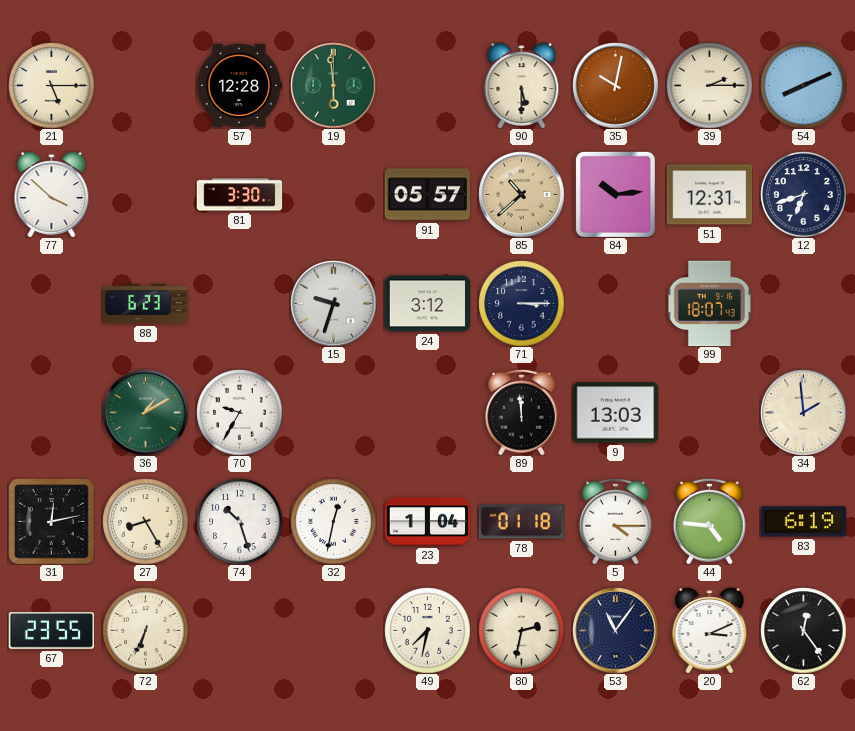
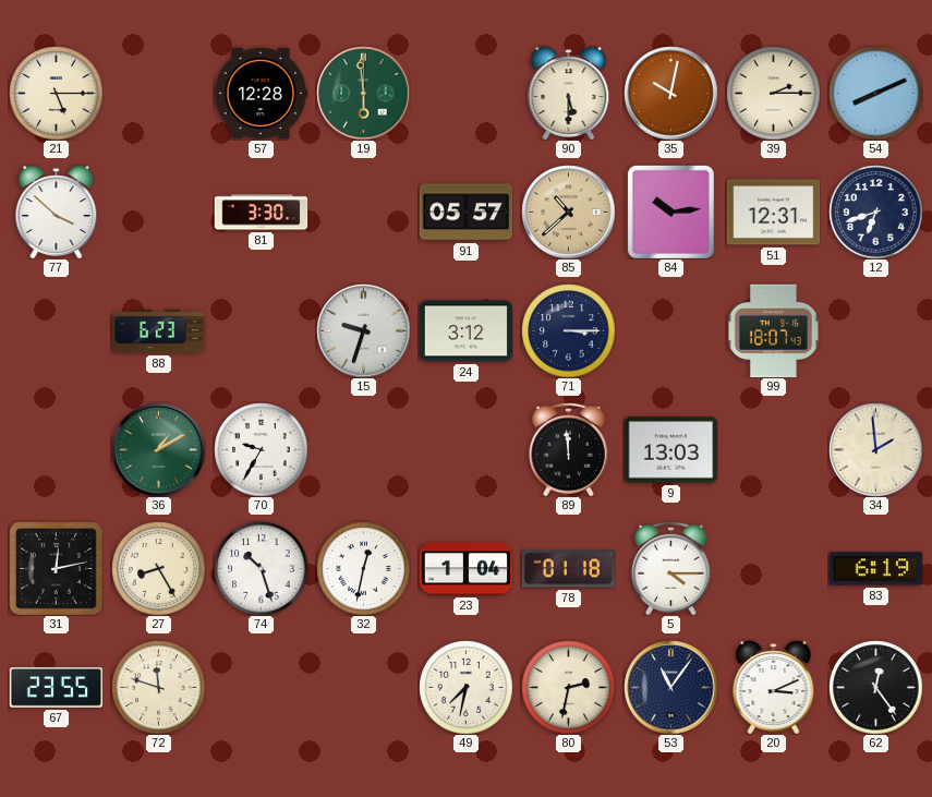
44: 4:46 -> none (710, 521)
72: 6:34 -> 11:48 (158, 687)
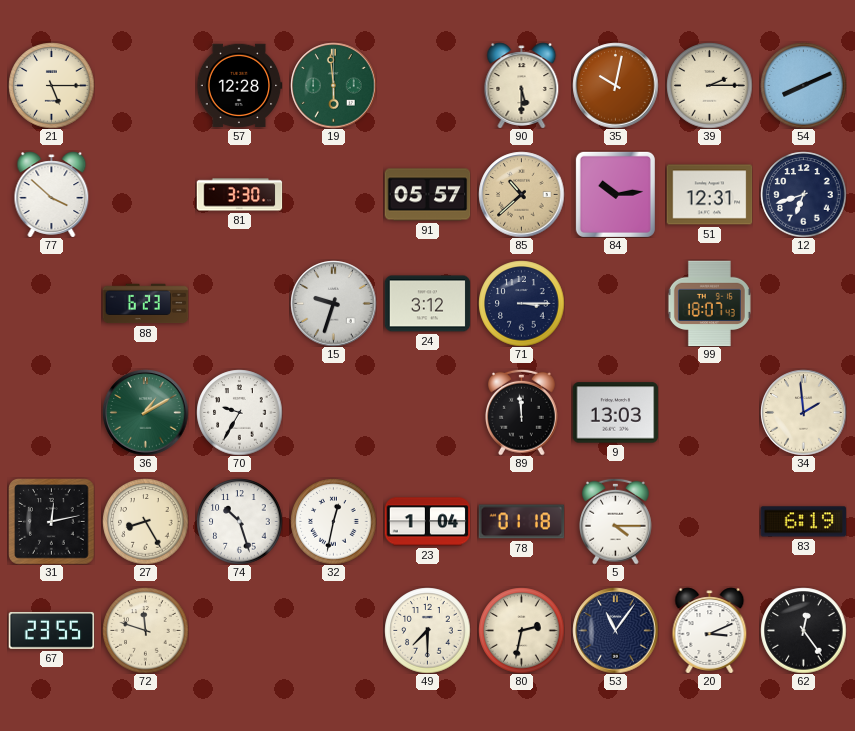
49: 7:32 -> 7:30 (427, 630)
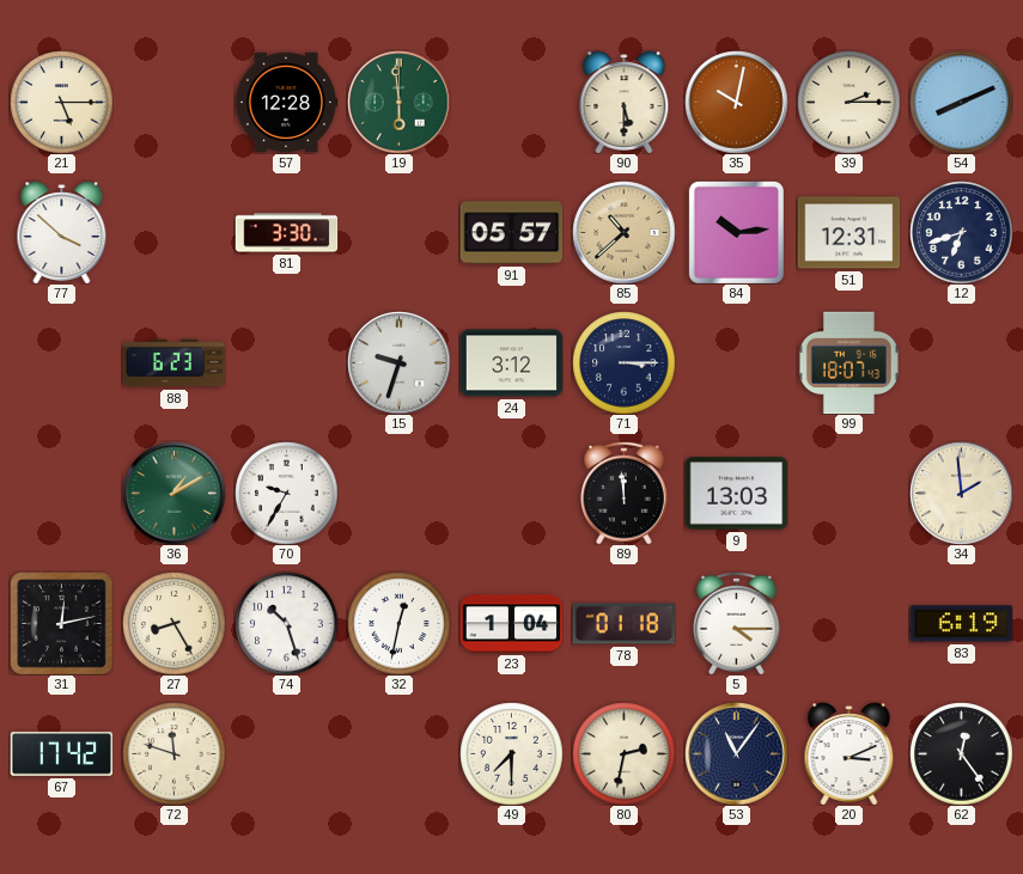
67: 23:55 -> 17:42 (61, 754)
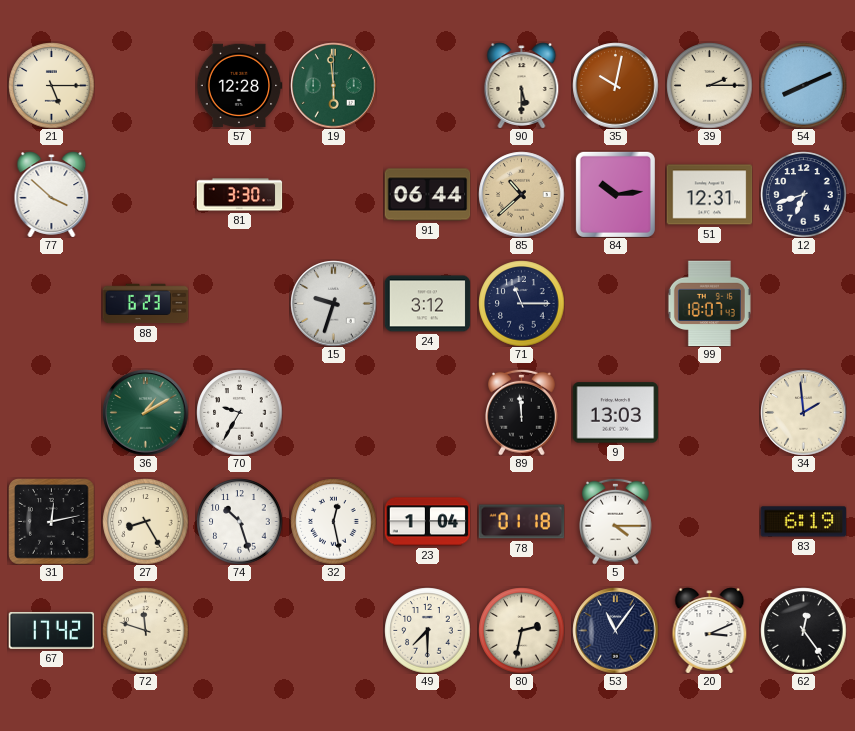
91: 05:57 -> 06:44 (427, 195)
71: 3:15 -> 11:15 (521, 303)
32: 12:32 -> 12:28 (333, 521)
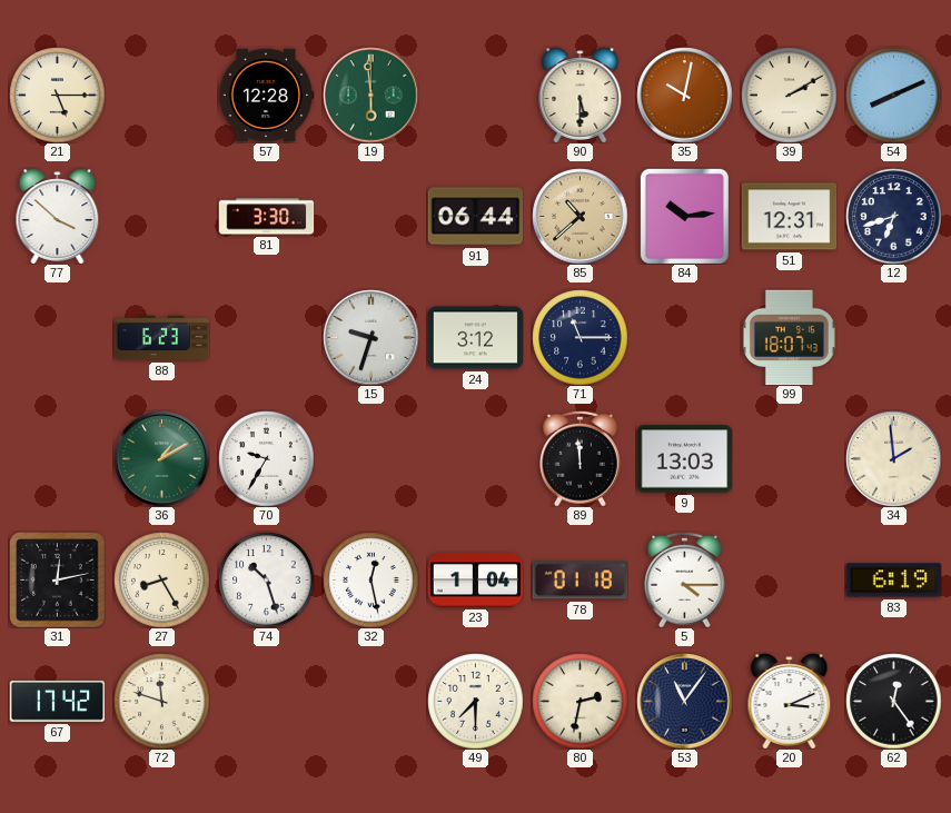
39: 2:15 -> 2:10 (789, 95)
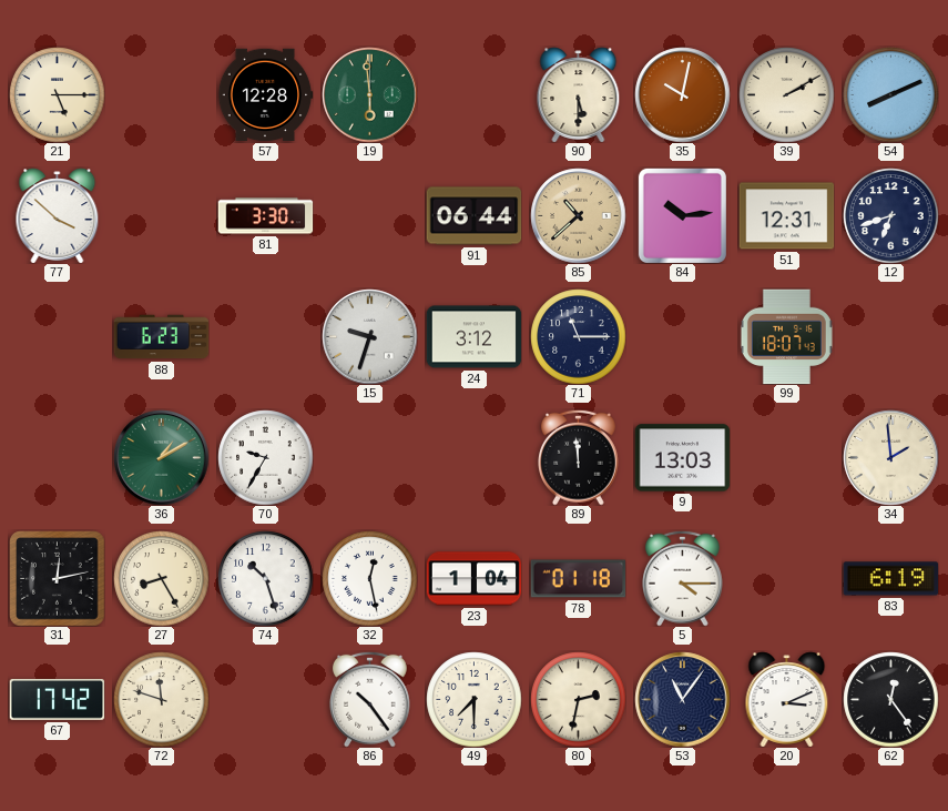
86: none -> 10:24 (370, 699)
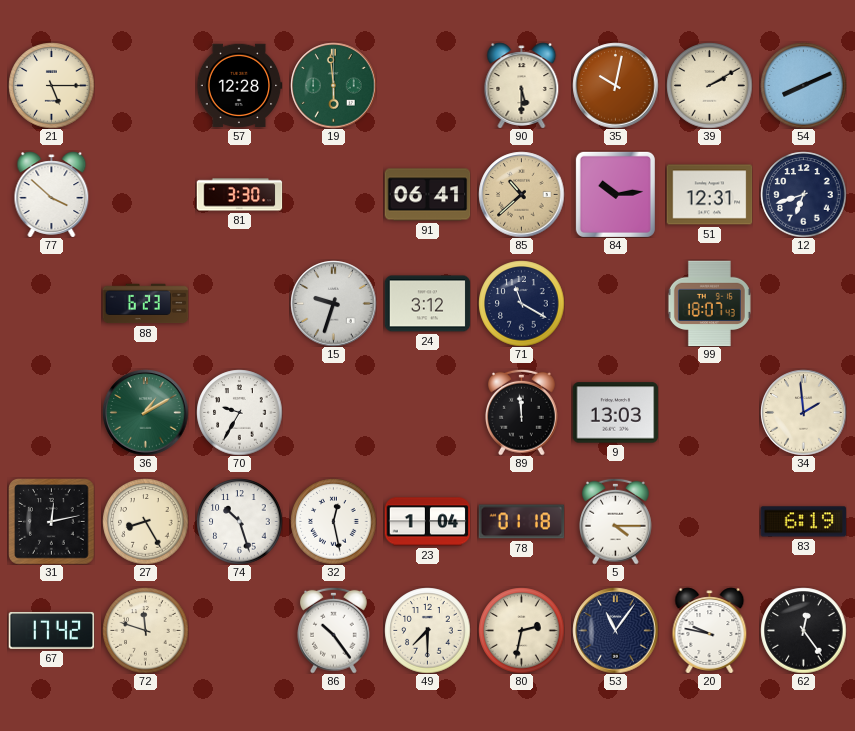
91: 06:44 -> 06:41 (427, 195)
71: 11:15 -> 11:20 (521, 303)
20: 3:11 -> 9:47 (710, 630)
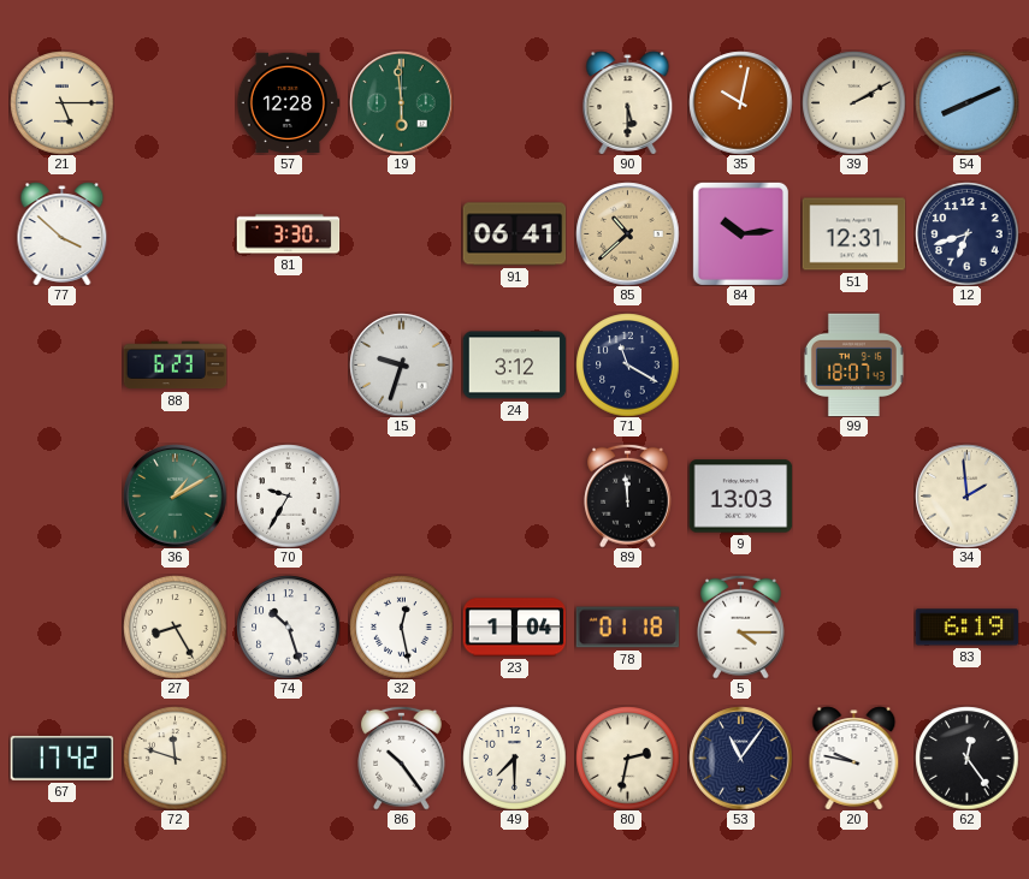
31: 12:13 -> none (51, 521)
